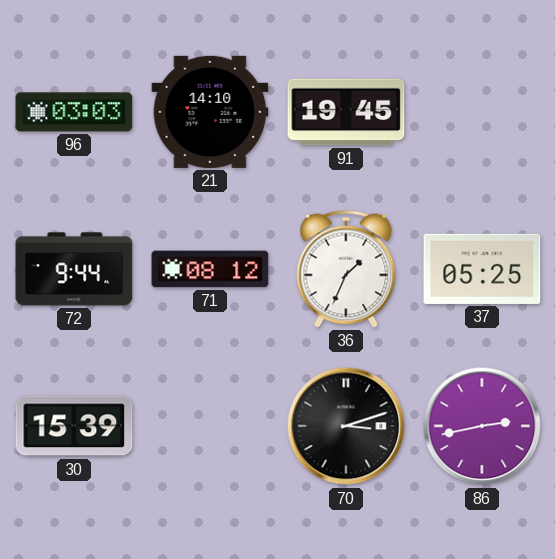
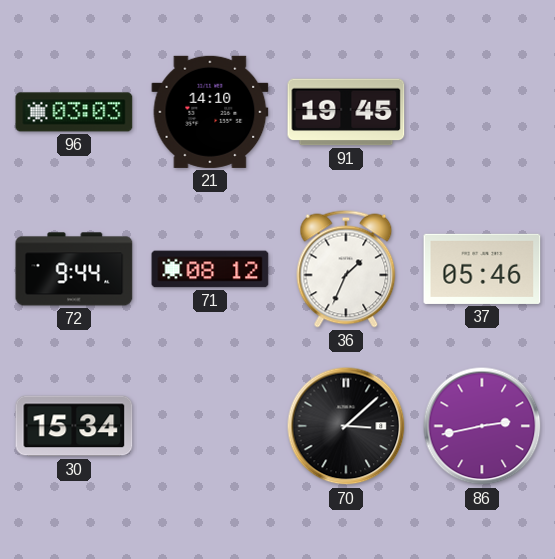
37: 05:25 -> 05:46 (482, 269)
30: 15:39 -> 15:34 (74, 426)
70: 3:12 -> 3:08 (346, 426)
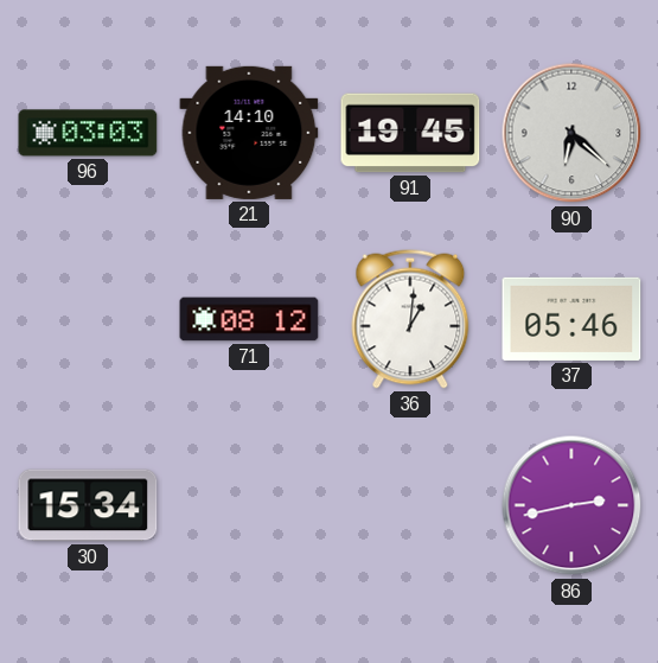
90: none -> 6:22 (571, 133)
72: 9:44 -> none (74, 269)
36: 1:34 -> 1:01 (410, 319)
70: 3:08 -> none (346, 426)
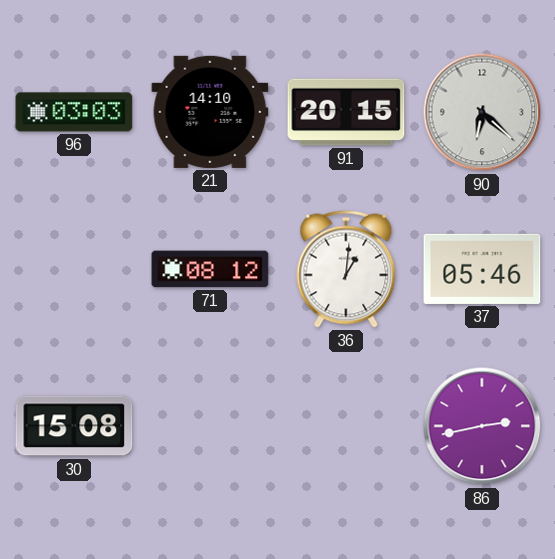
91: 19:45 -> 20:15 (346, 112)
30: 15:34 -> 15:08 (74, 426)
